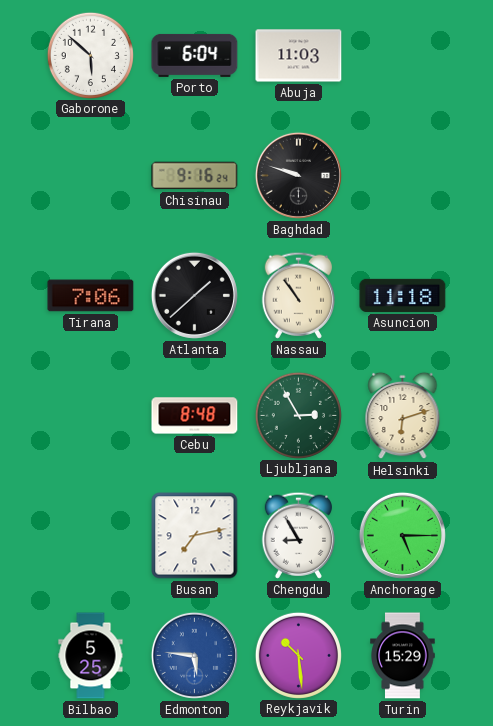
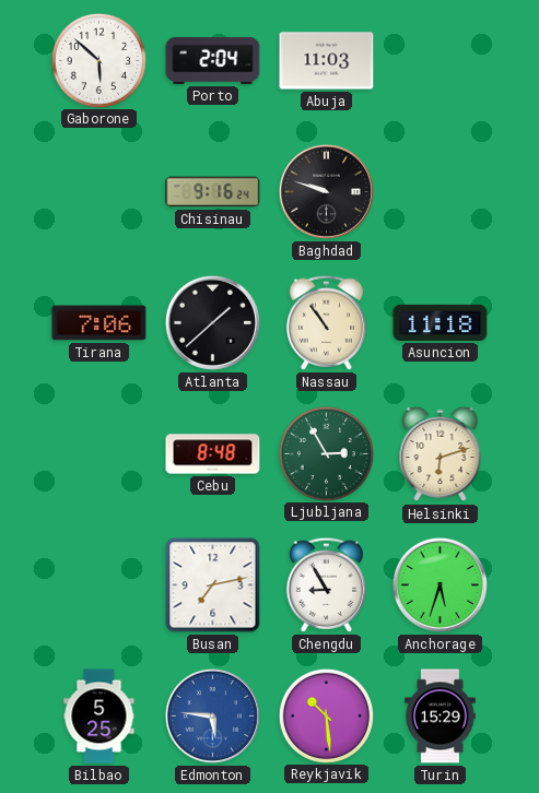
Porto: 6:04 -> 2:04 (213, 60)
Anchorage: 5:15 -> 5:33 (440, 584)
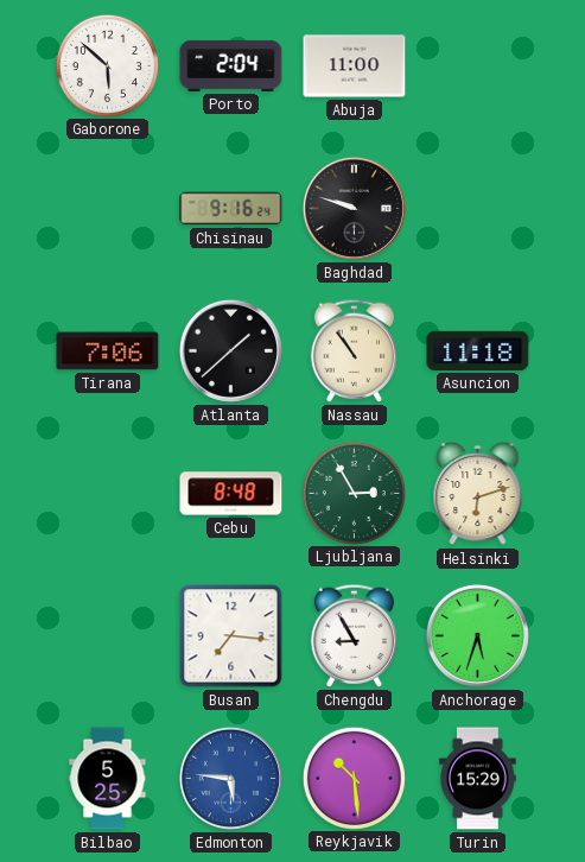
Abuja: 11:03 -> 11:00 (355, 66)
Busan: 7:13 -> 7:16 (231, 636)
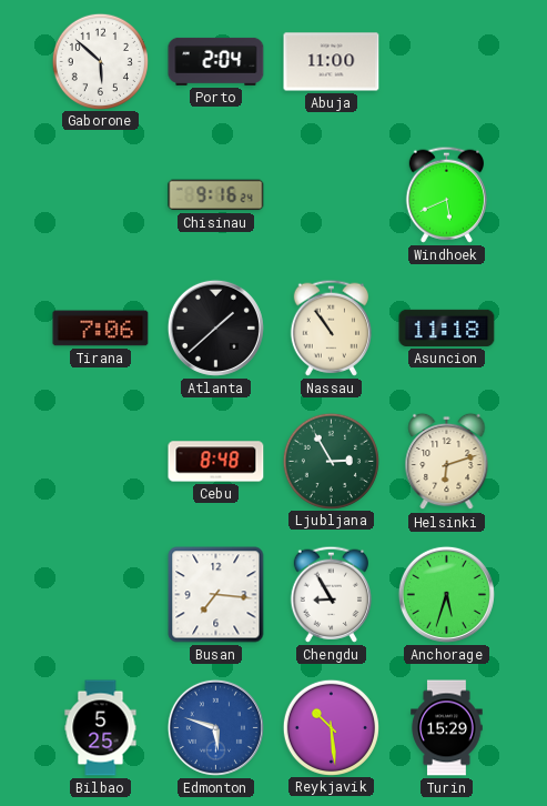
Baghdad: 9:48 -> none (354, 208)
Windhoek: none -> 5:41 (446, 194)
Edmonton: 5:46 -> 5:48 (215, 727)
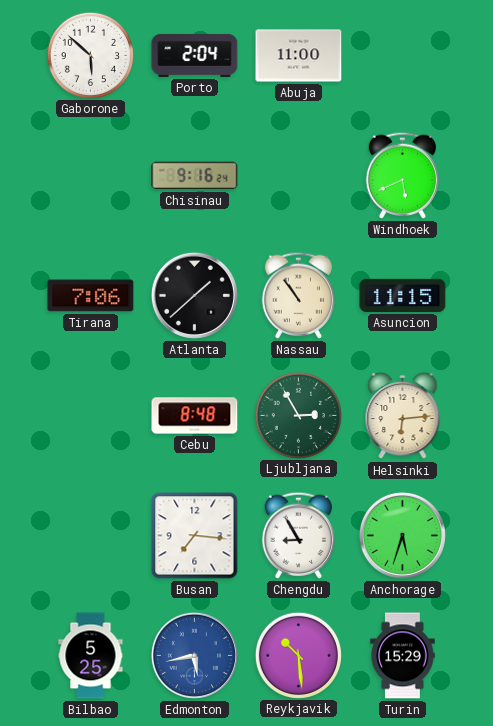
Asuncion: 11:18 -> 11:15 (403, 295)
Helsinki: 6:12 -> 6:14 (403, 416)
Edmonton: 5:48 -> 5:43 (194, 655)
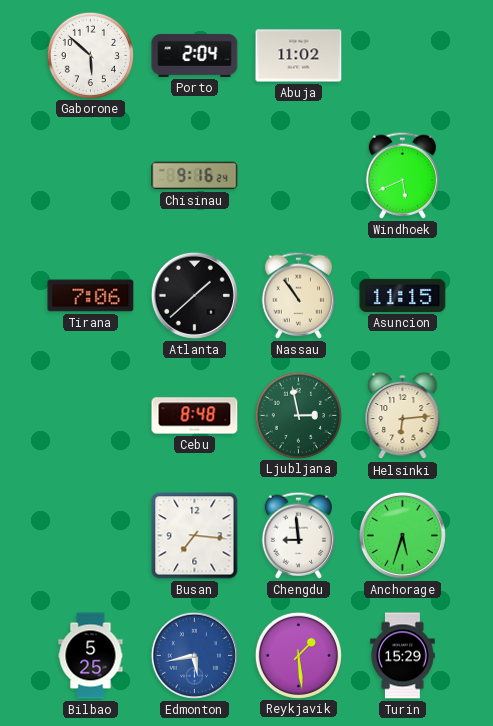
Abuja: 11:00 -> 11:02 (299, 56)
Ljubljana: 2:55 -> 2:58 (298, 415)
Chengdu: 8:55 -> 8:59 (298, 535)
Reykjavik: 10:29 -> 1:29 (298, 655)
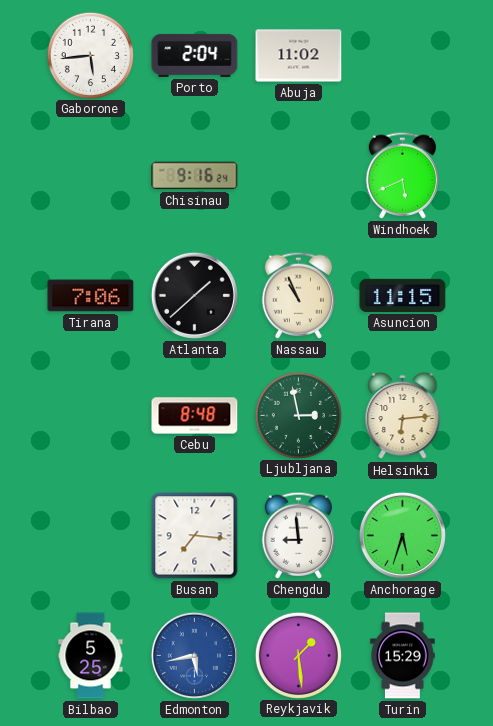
Gaborone: 5:52 -> 5:44 (90, 55)
Nassau: 10:54 -> 10:56 (298, 295)
